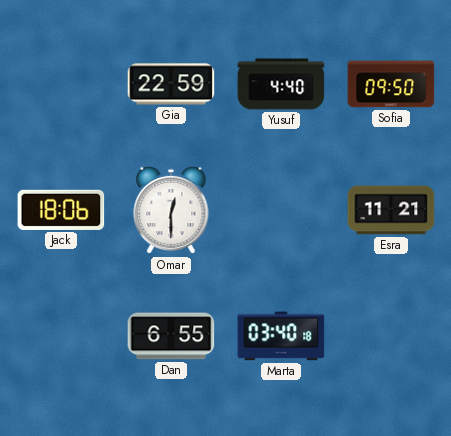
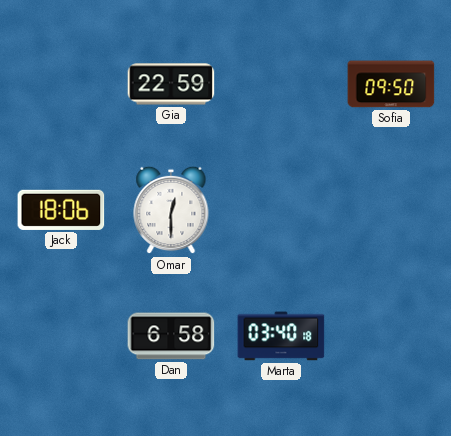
Yusuf: 4:40 -> none (281, 84)
Esra: 11:21 -> none (391, 210)
Dan: 6:55 -> 6:58 (171, 336)
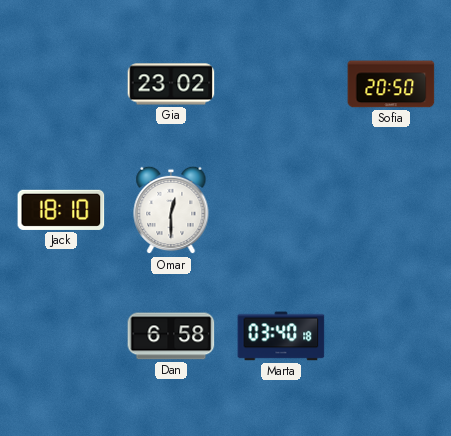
Gia: 22:59 -> 23:02 (171, 84)
Sofia: 09:50 -> 20:50 (391, 84)
Jack: 18:06 -> 18:10 (61, 210)
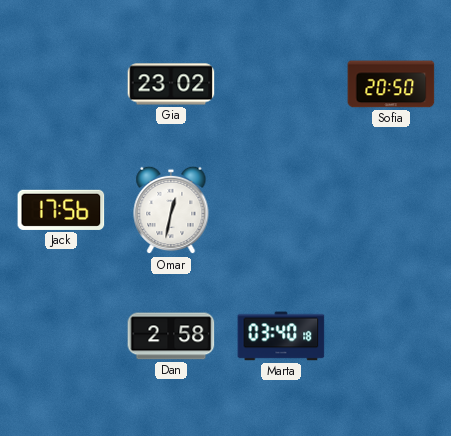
Jack: 18:10 -> 17:56 (61, 210)
Omar: 12:30 -> 12:32 (171, 210)
Dan: 6:58 -> 2:58 (171, 336)
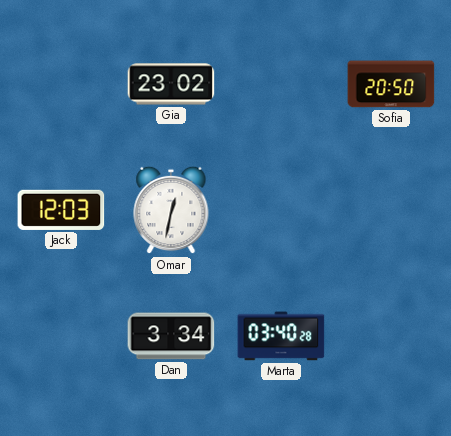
Jack: 17:56 -> 12:03 (61, 210)
Dan: 2:58 -> 3:34 (171, 336)
Marta: 03:40:18 -> 03:40:28 (281, 336)
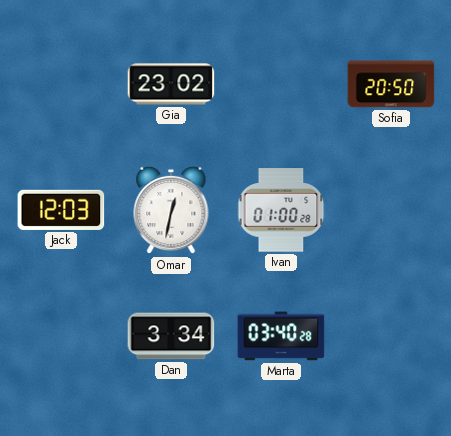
Ivan: none -> 01:00 (281, 210)
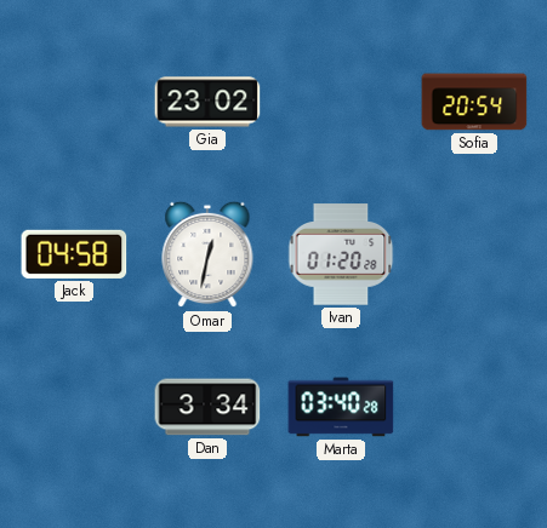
Sofia: 20:50 -> 20:54 (474, 102)
Jack: 12:03 -> 04:58 (74, 254)
Ivan: 01:00 -> 01:20 (341, 254)
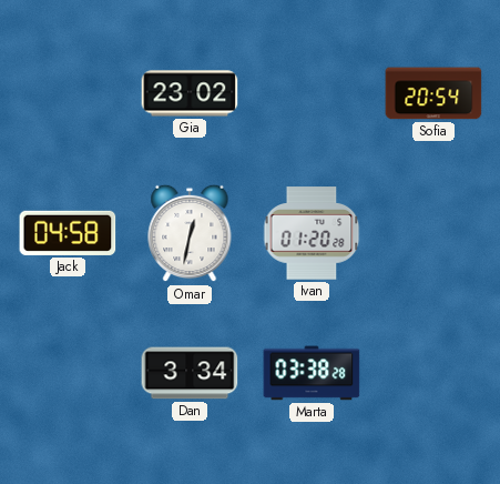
Marta: 03:40 -> 03:38 (312, 373)
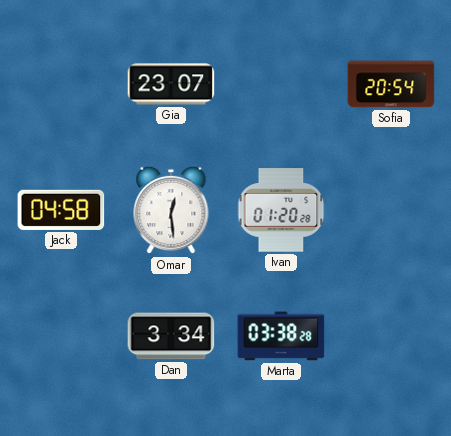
Gia: 23:02 -> 23:07 (171, 84)
Omar: 12:32 -> 12:29 (171, 210)
